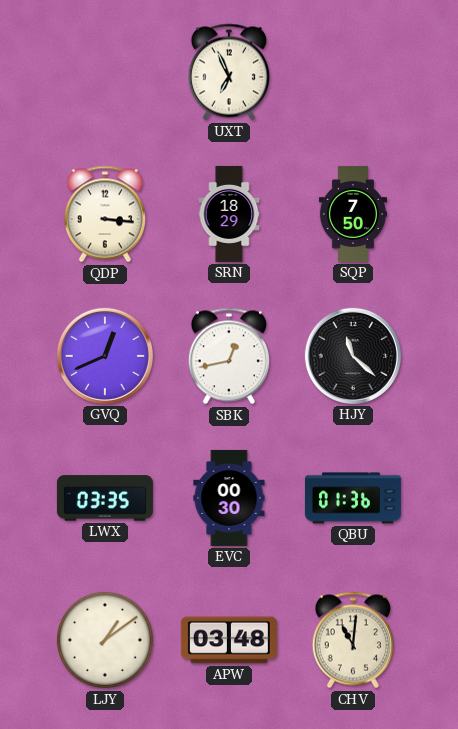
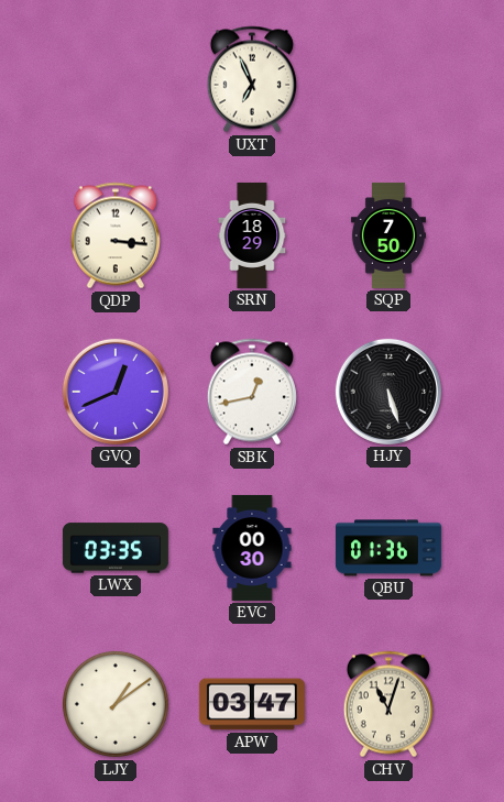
HJY: 11:22 -> 5:27 (388, 392)
APW: 03:48 -> 03:47 (252, 704)
CHV: 11:01 -> 11:03 (388, 704)
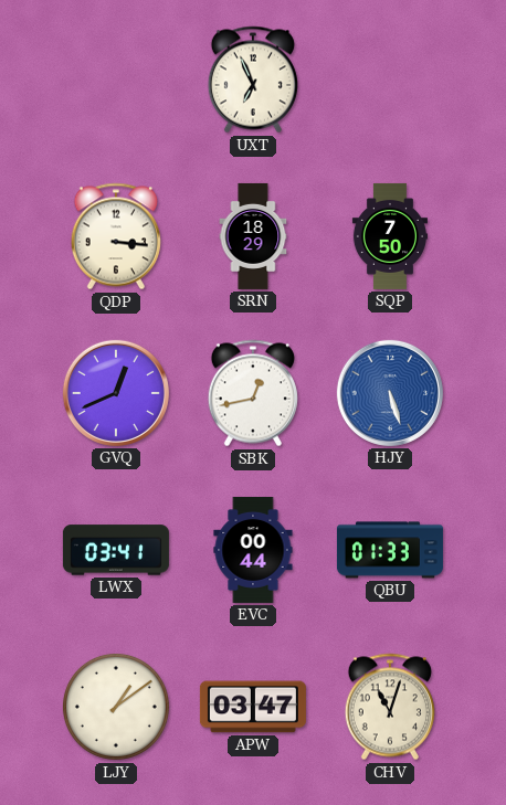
HJY dial: black -> blue (390, 393)
LWX: 03:35 -> 03:41 (116, 550)
EVC: 00:30 -> 00:44 (253, 550)
QBU: 01:36 -> 01:33 (390, 550)
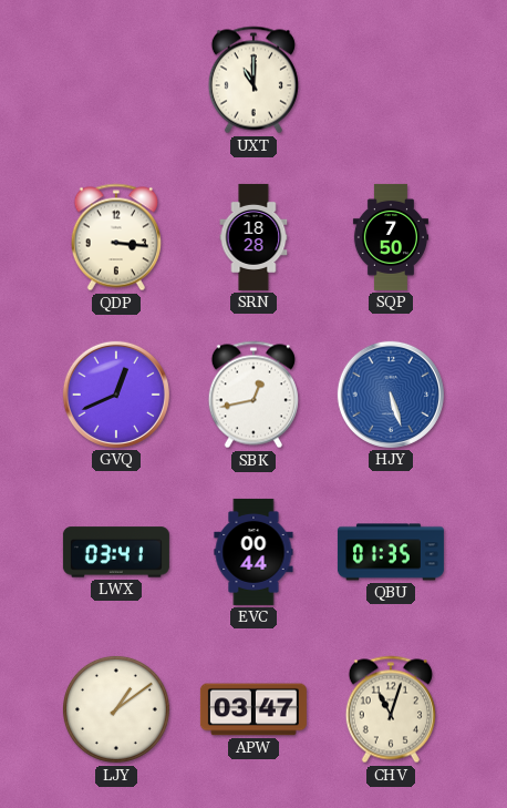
UXT: 6:56 -> 11:00 (253, 80)
SRN: 18:29 -> 18:28 (253, 237)
QBU: 01:33 -> 01:35 (391, 552)
